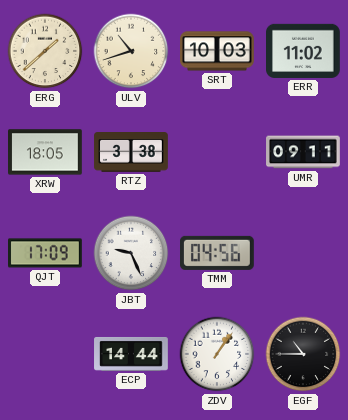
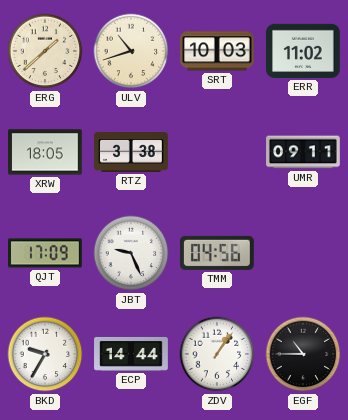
BKD: none -> 9:35 (45, 354)
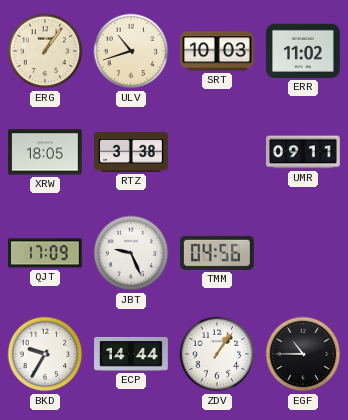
ERG: 1:38 -> 1:06 (45, 51)
